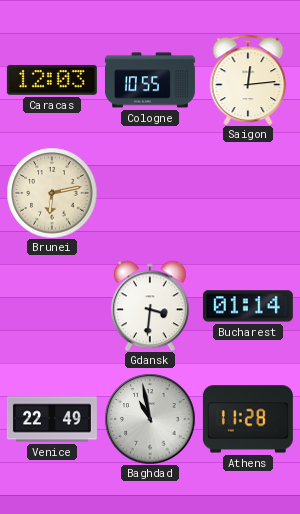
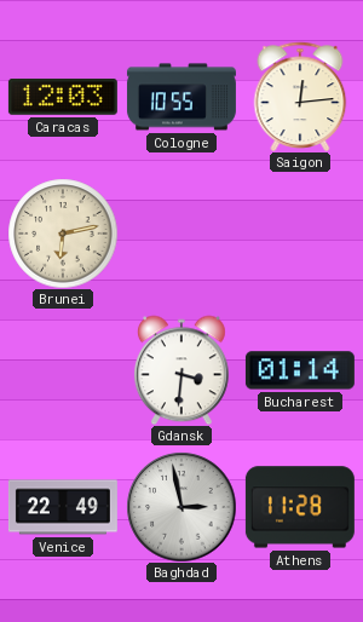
Baghdad: 10:58 -> 2:58 (181, 507)
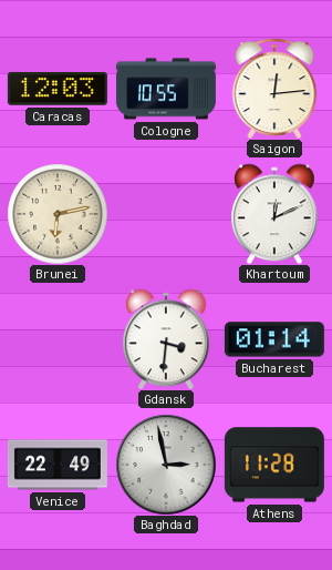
Khartoum: none -> 12:11 (274, 214)
